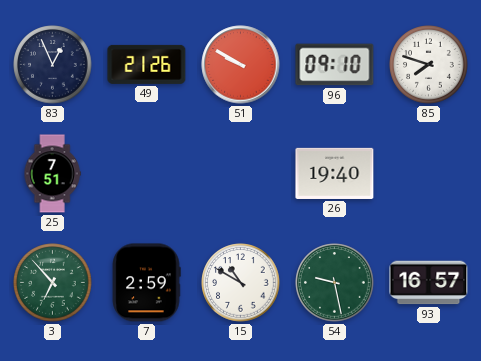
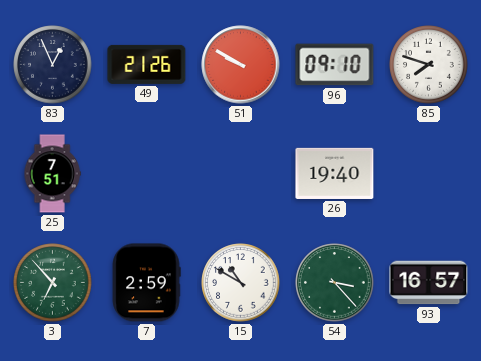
54: 9:28 -> 3:23 (335, 283)
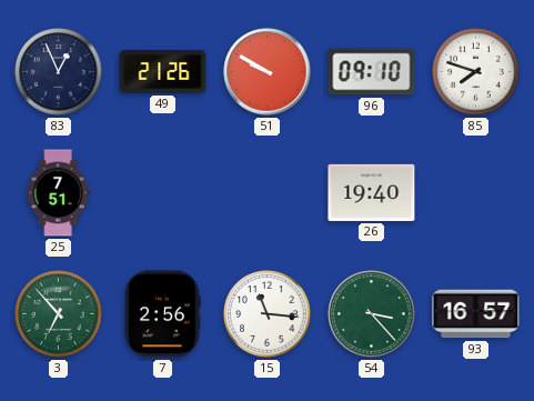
7: 2:59 -> 2:56 (162, 314)
15: 10:50 -> 11:16 (268, 314)
